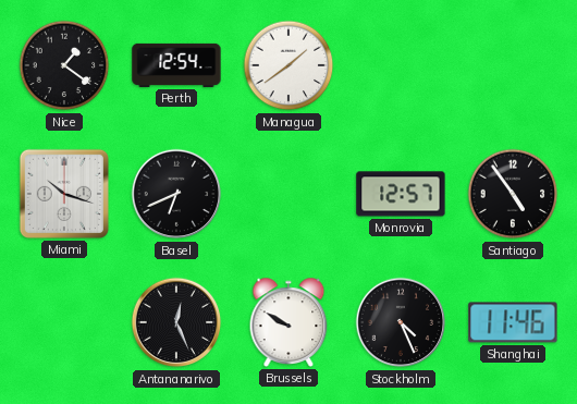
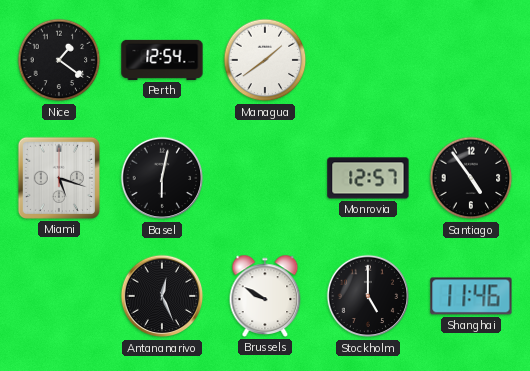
Miami: 10:18 -> 5:18 (59, 178)
Basel: 6:41 -> 6:02 (162, 178)
Stockholm: 4:26 -> 5:00 (368, 296)
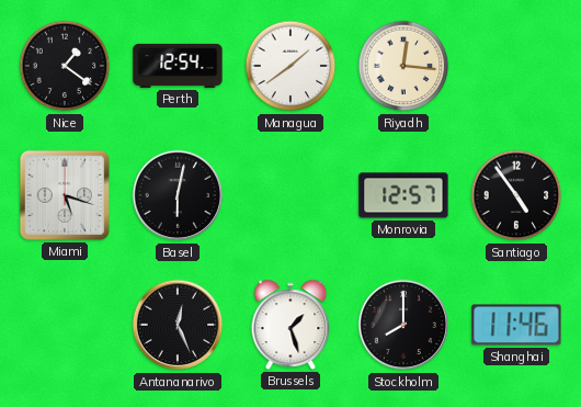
Riyadh: none -> 12:16 (403, 66)
Brussels: 9:50 -> 1:27 (290, 325)
Stockholm: 5:00 -> 8:00 (403, 325)
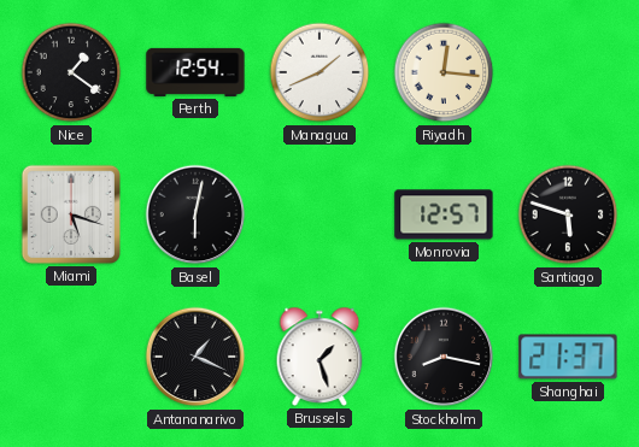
Managua: 1:39 -> 1:41 (319, 72)
Santiago: 4:54 -> 5:48 (568, 214)
Antananarivo: 12:26 -> 1:19 (195, 357)
Stockholm: 8:00 -> 8:17 (444, 357)
Shanghai: 11:46 -> 21:37 (568, 357)
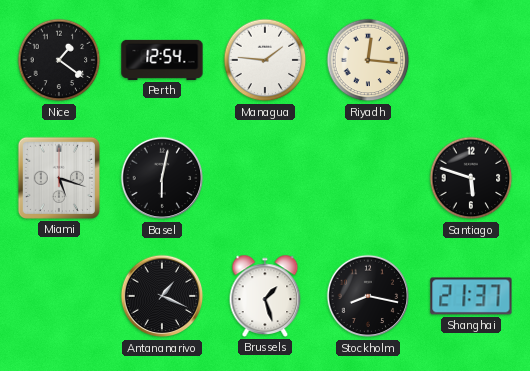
Managua: 1:41 -> 1:46 (265, 60)
Monrovia: 12:57 -> none (444, 214)
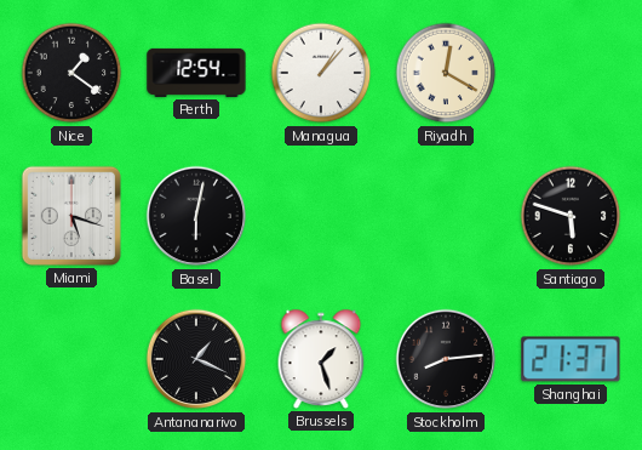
Managua: 1:46 -> 1:07 (321, 73)
Riyadh: 12:16 -> 12:20 (446, 73)
Stockholm: 8:17 -> 8:14 (446, 359)
